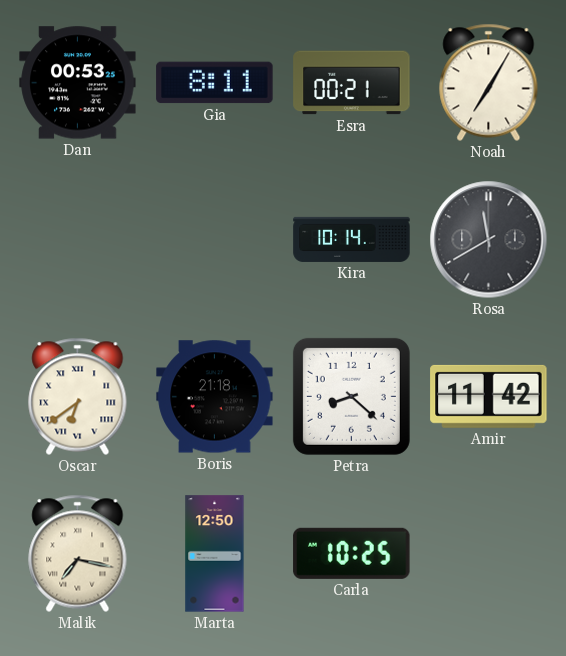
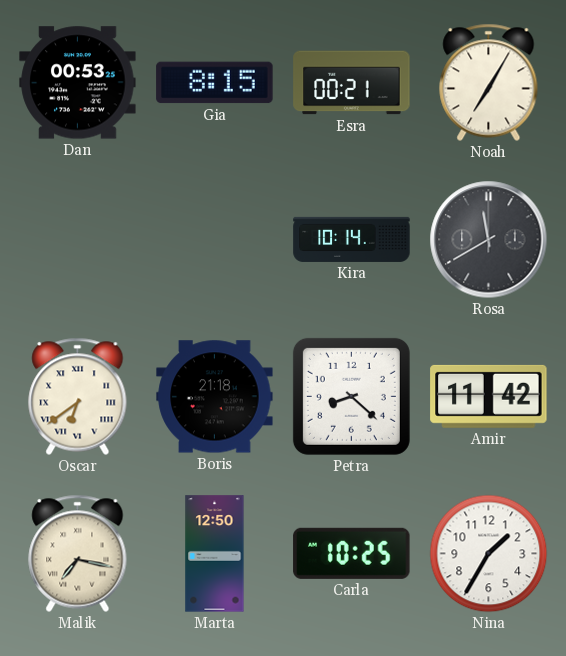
Gia: 8:11 -> 8:15 (215, 83)
Nina: none -> 1:35 (489, 554)
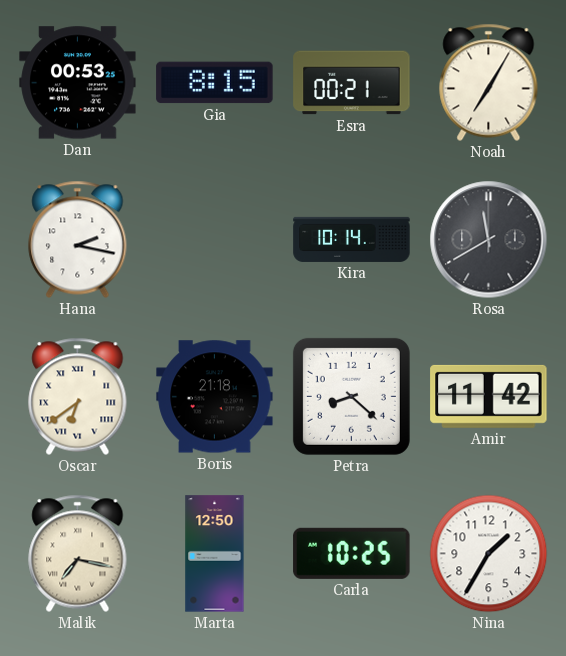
Hana: none -> 2:17 (78, 239)
